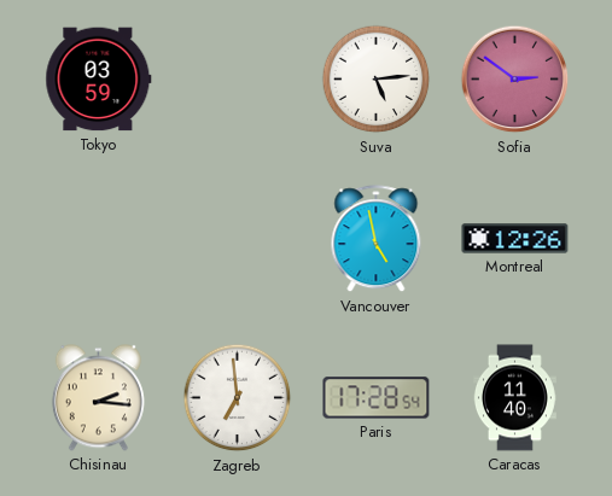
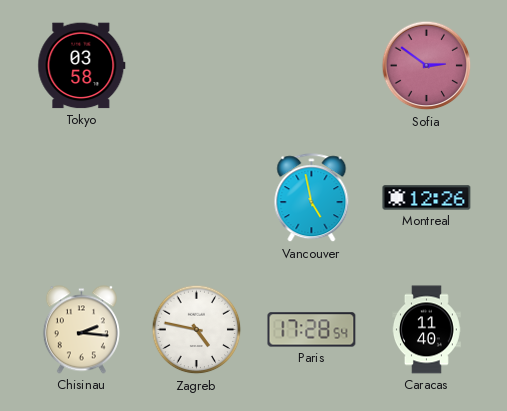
Tokyo: 03:59 -> 03:58 (82, 66)
Suva: 5:14 -> none (377, 80)
Zagreb: 6:59 -> 4:47 (197, 330)
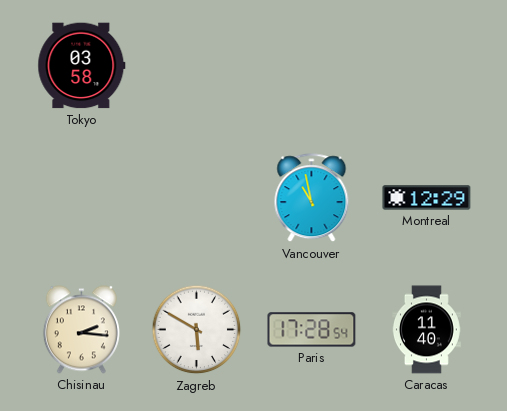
Sofia: 2:51 -> none (427, 66)
Vancouver: 4:58 -> 10:58 (312, 198)
Montreal: 12:26 -> 12:29 (427, 198)
Zagreb: 4:47 -> 5:50 (197, 330)
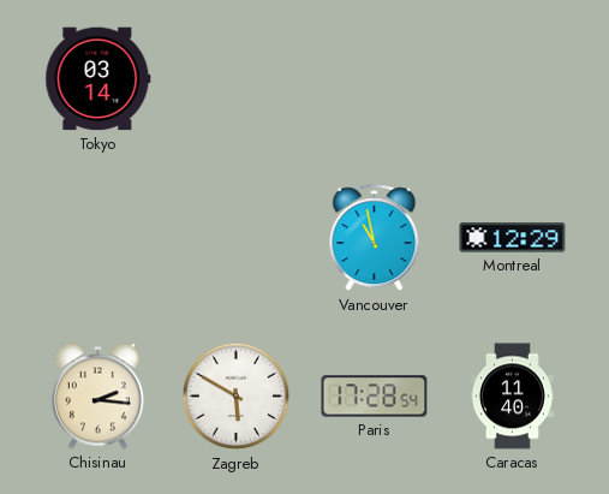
Tokyo: 03:58 -> 03:14 (98, 79)
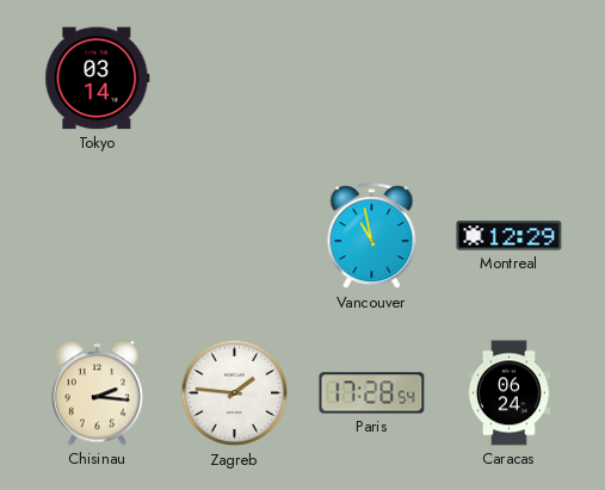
Zagreb: 5:50 -> 1:46 (235, 393)
Caracas: 11:40 -> 06:24 (508, 393)
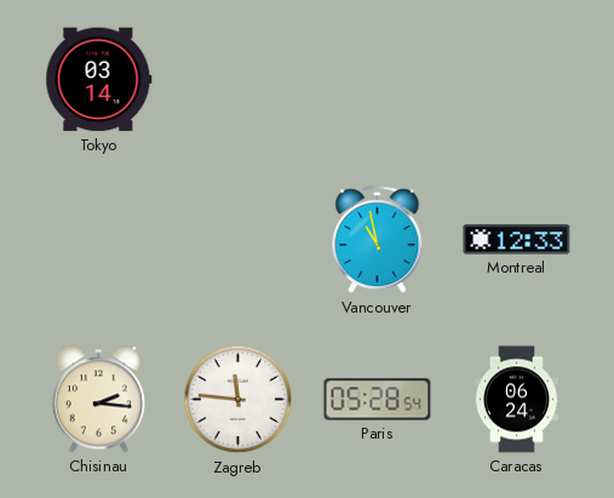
Montreal: 12:29 -> 12:33 (517, 240)
Zagreb: 1:46 -> 11:46 (239, 400)
Paris: 17:28 -> 05:28 (378, 400)
